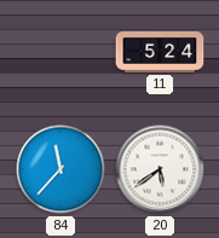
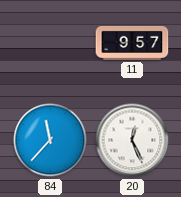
11: 5:24 -> 9:57 (132, 43)
20: 5:39 -> 12:26 (132, 140)
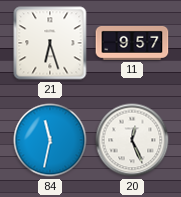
21: none -> 6:27 (50, 43)
84: 11:37 -> 11:32 (50, 140)
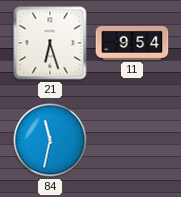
11: 9:57 -> 9:54 (132, 43)
20: 12:26 -> none (132, 140)
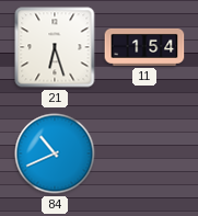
11: 9:54 -> 1:54 (144, 47)
84: 11:32 -> 10:41 (55, 154)
